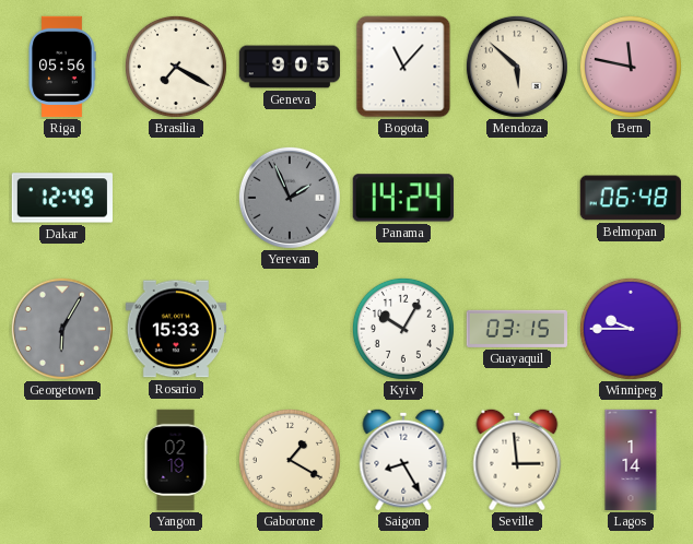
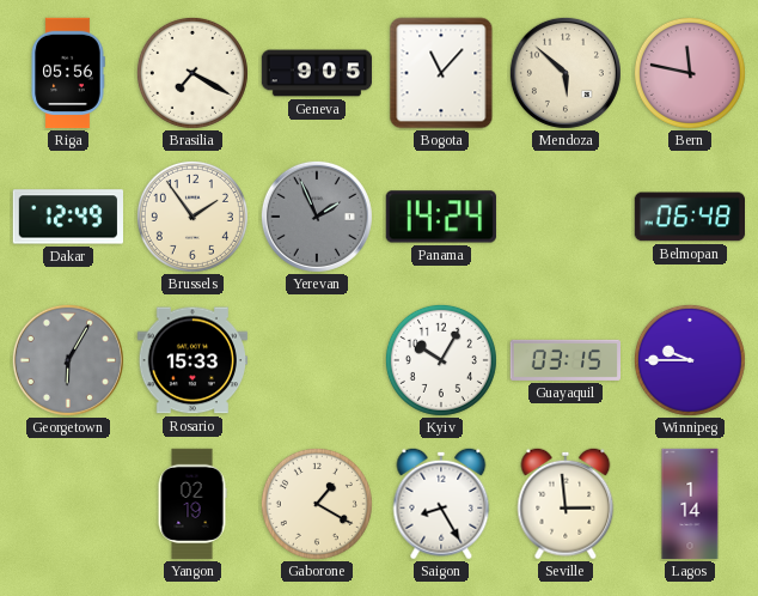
Brussels: none -> 1:54 (192, 217)
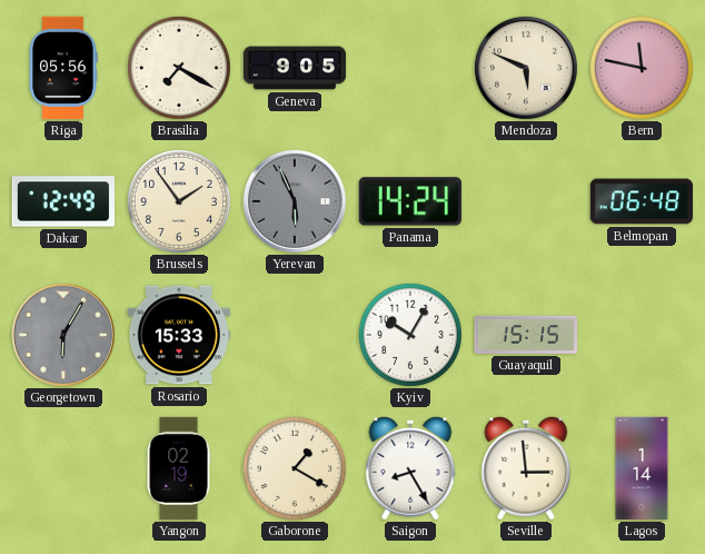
Bogota: 11:07 -> none (441, 73)
Mendoza: 5:52 -> 5:49 (526, 68)
Yerevan: 1:56 -> 5:56 (295, 201)
Guayaquil: 03:15 -> 15:15 (526, 335)
Winnipeg: 9:45 -> none (690, 360)
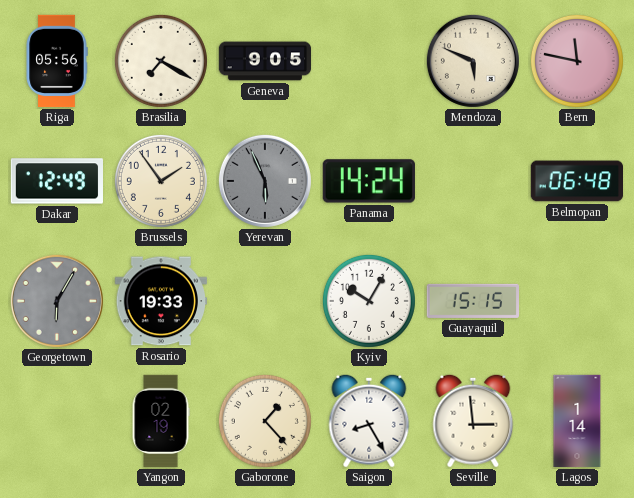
Rosario: 15:33 -> 19:33 (160, 301)
Gaborone: 1:20 -> 1:23 (265, 421)
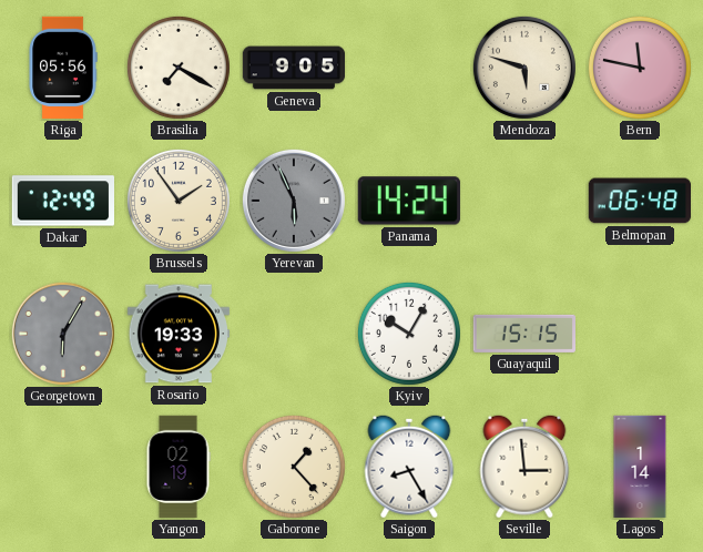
Mendoza: 5:49 -> 5:48 (524, 68)
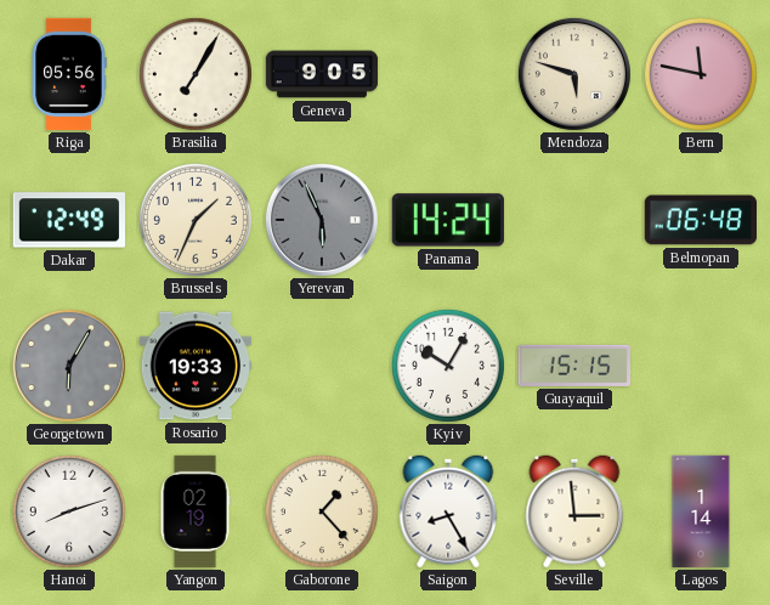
Brasilia: 7:20 -> 7:05 (196, 74)
Brussels: 1:54 -> 1:34 (196, 220)
Hanoi: none -> 8:12 (69, 511)
